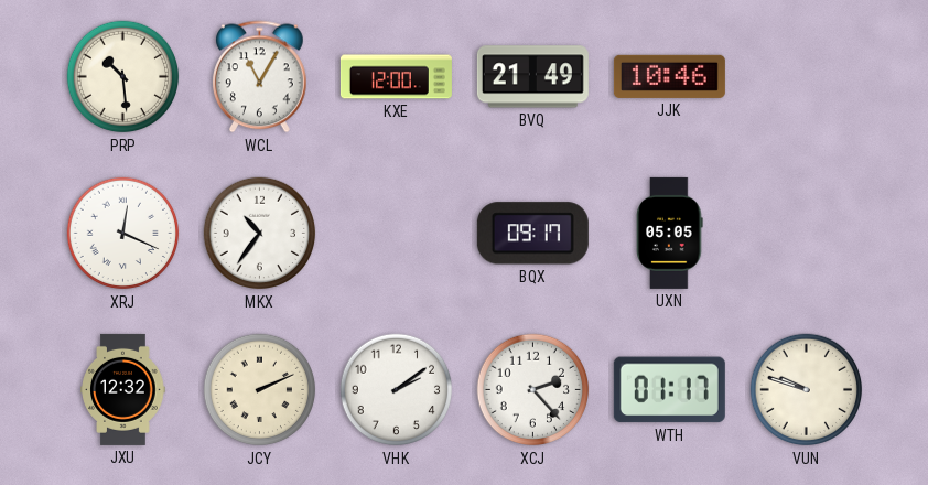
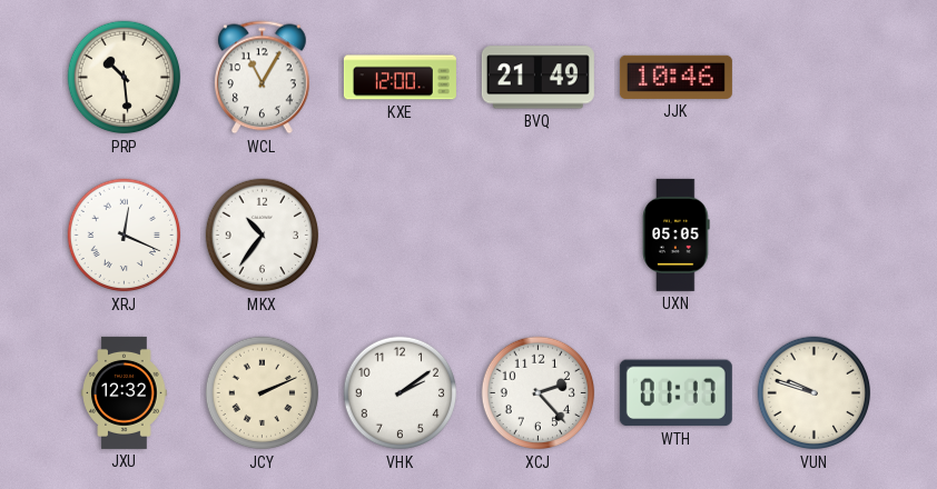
BQX: 09:17 -> none (532, 234)
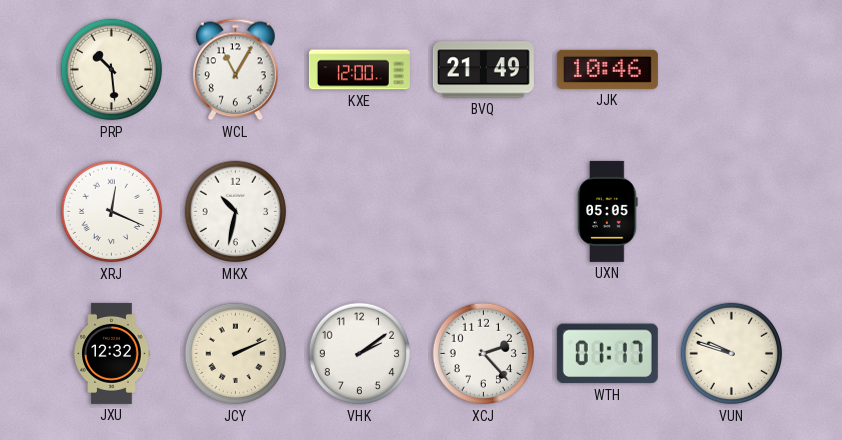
MKX: 10:36 -> 10:32 (236, 212)
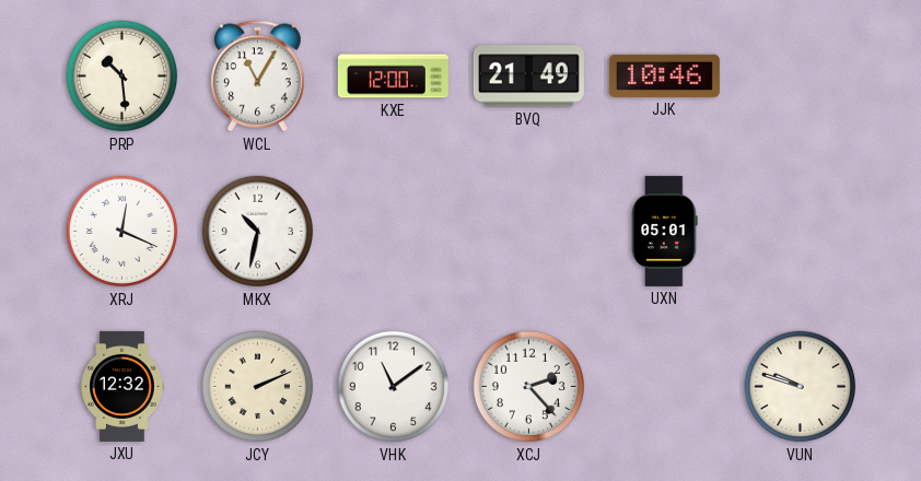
UXN: 05:05 -> 05:01 (665, 231)
VHK: 2:09 -> 11:09 (394, 387)
WTH: 01:17 -> none (607, 354)
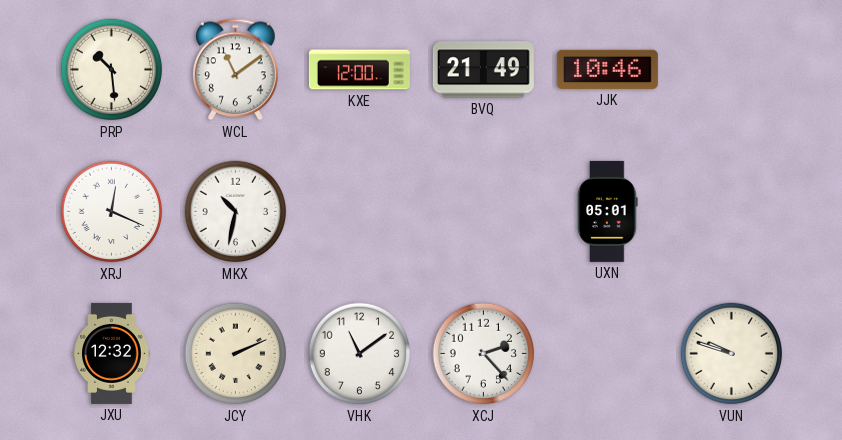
WCL: 11:05 -> 11:09 (236, 70)
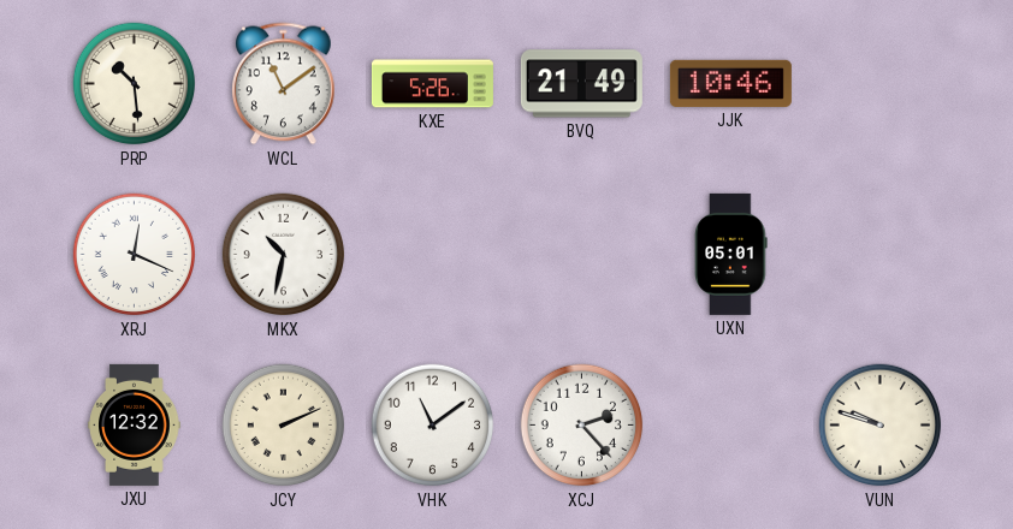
KXE: 12:00 -> 5:26 (432, 84)
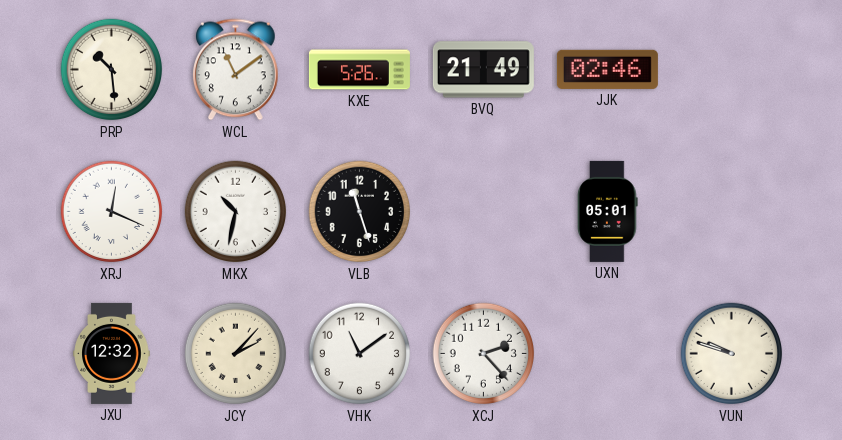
JJK: 10:46 -> 02:46 (607, 69)
VLB: none -> 11:27 (360, 212)
JCY: 2:11 -> 2:07 (236, 354)
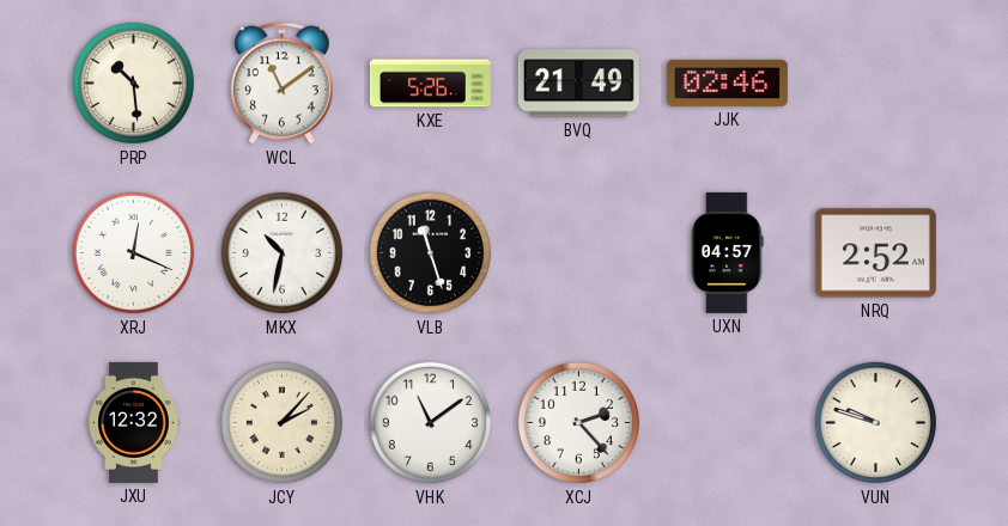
UXN: 05:01 -> 04:57 (728, 252)
NRQ: none -> 2:52 (875, 253)
